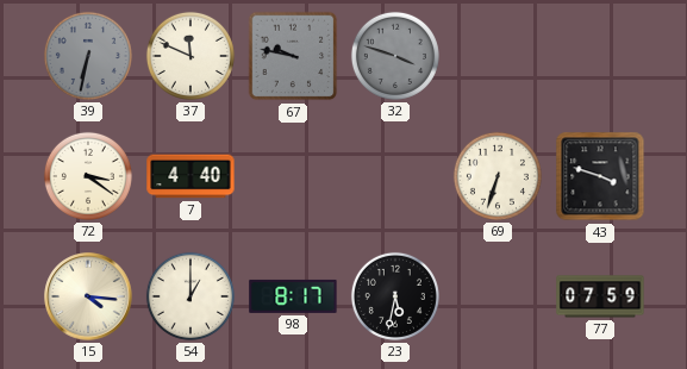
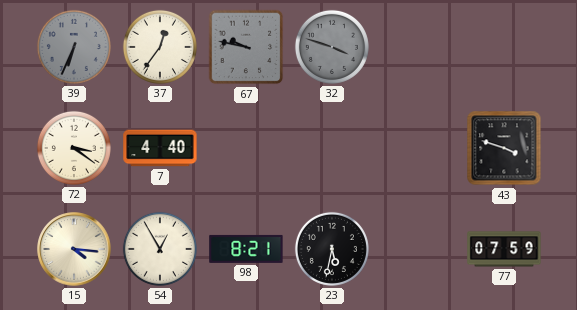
39: 6:32 -> 6:34 (74, 47)
37: 11:49 -> 12:36 (160, 47)
69: 6:33 -> none (498, 176)
54: 1:00 -> 12:55 (160, 249)
98: 8:17 -> 8:21 (246, 249)
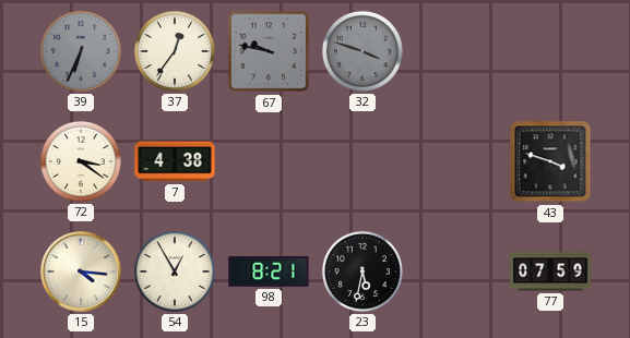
7: 4:40 -> 4:38 (175, 161)
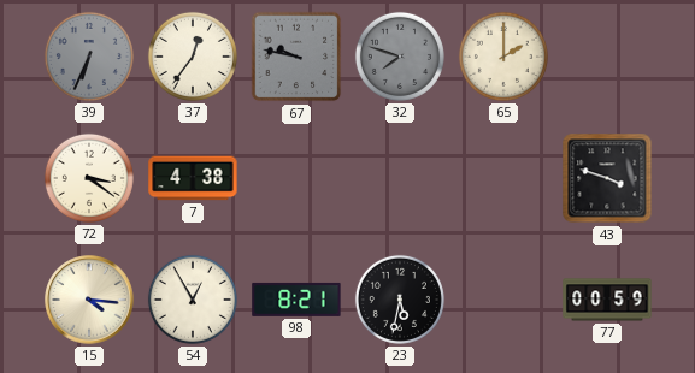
32: 3:48 -> 7:48 (400, 57)
65: none -> 2:00 (503, 57)
77: 07:59 -> 00:59 (607, 300)
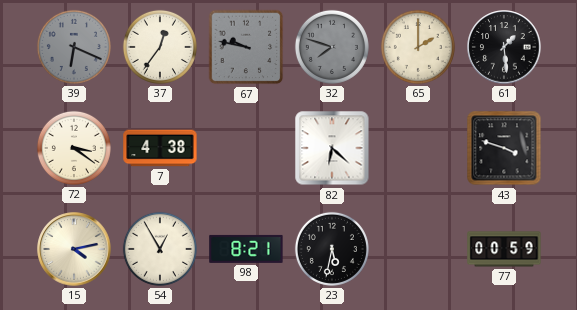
39: 6:34 -> 6:19 (74, 47)
61: none -> 1:29 (504, 47)
82: none -> 6:22 (332, 148)
15: 4:16 -> 4:13 (74, 249)
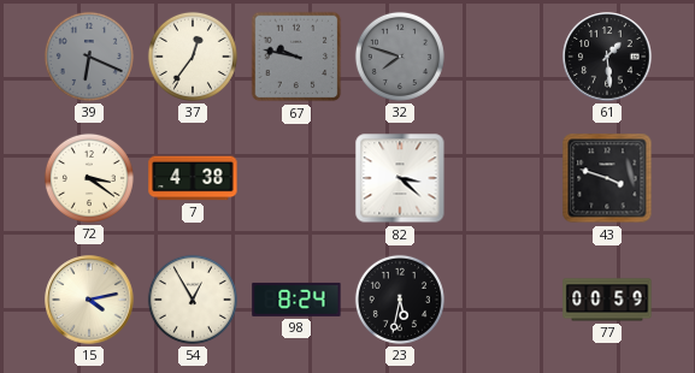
65: 2:00 -> none (418, 47)
82: 6:22 -> 3:22 (400, 178)
98: 8:21 -> 8:24 (296, 300)
